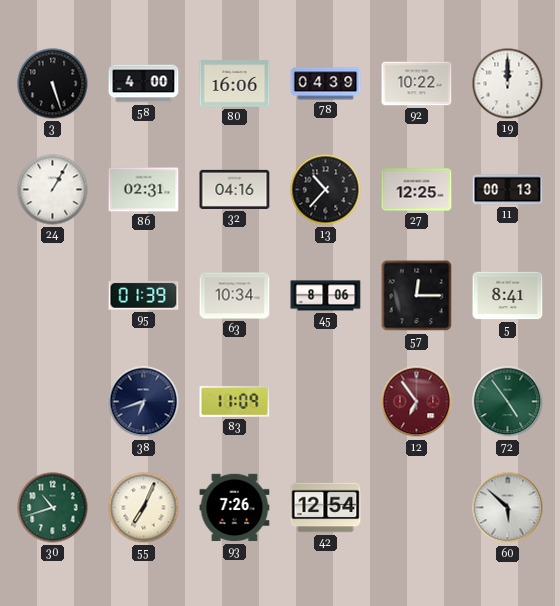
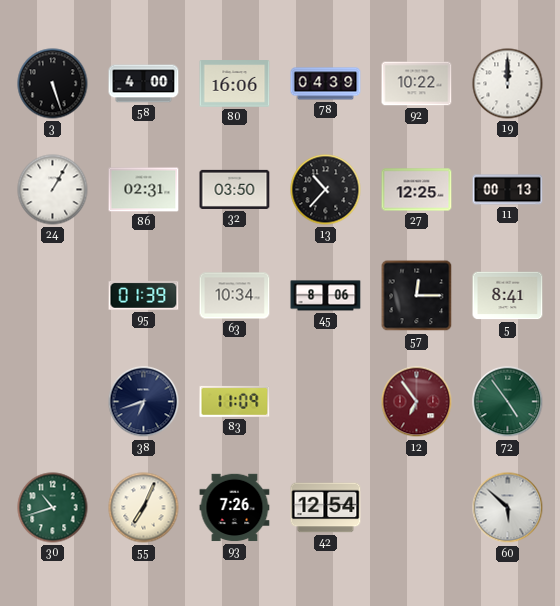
32: 04:16 -> 03:50 (235, 189)
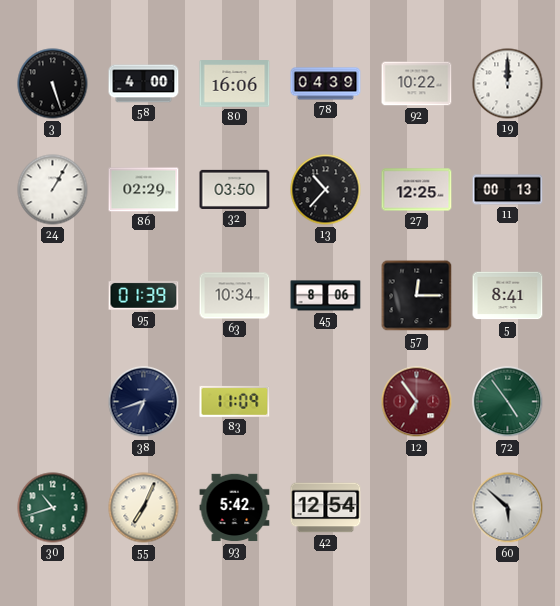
86: 02:31 -> 02:29 (144, 190)
93: 7:26 -> 5:42 (235, 508)
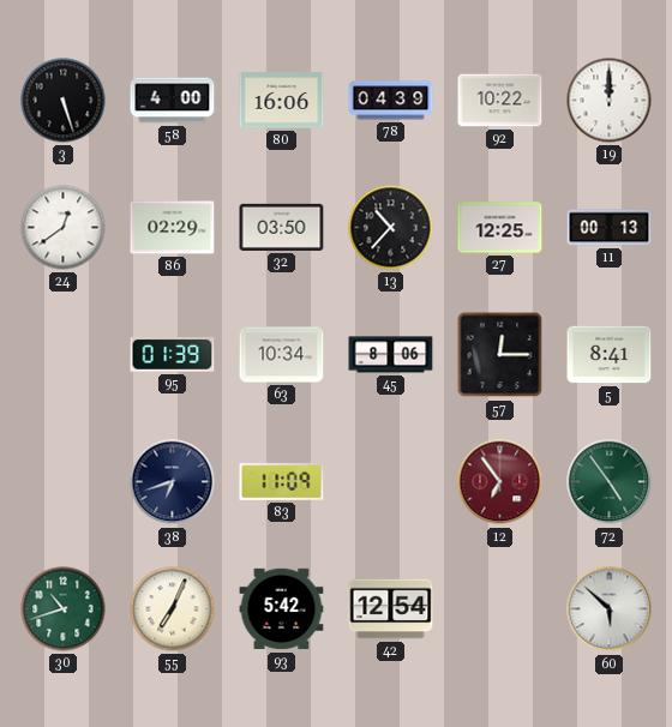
24: 1:05 -> 12:39 (64, 228)
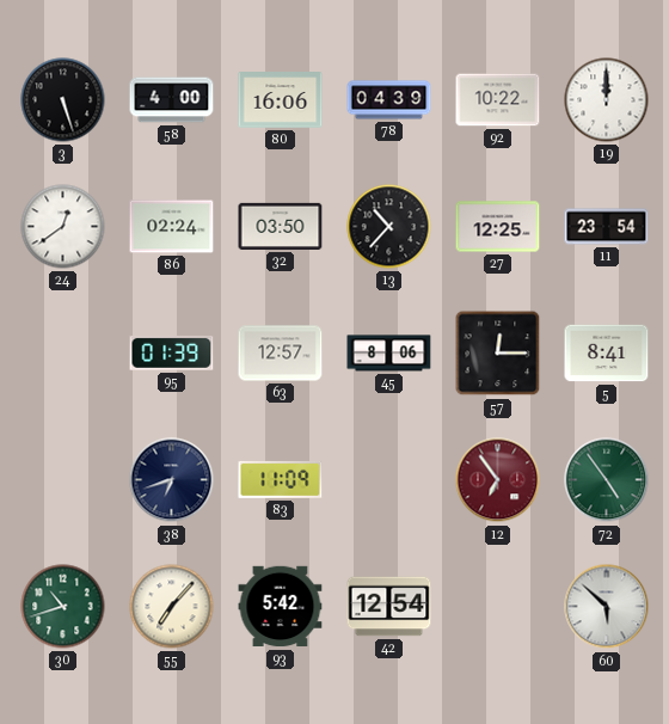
86: 02:29 -> 02:24 (172, 227)
11: 00:13 -> 23:54 (607, 227)
63: 10:34 -> 12:57 (281, 354)
55: 7:04 -> 7:07 (172, 607)
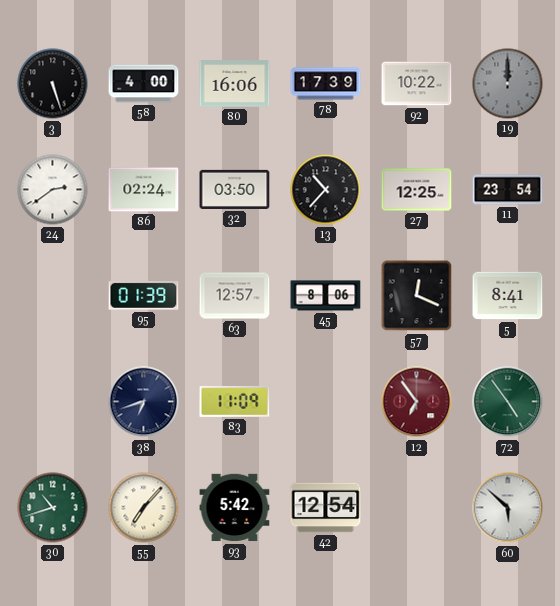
78: 04:39 -> 17:39 (326, 84)
19 dial: white -> grey (508, 84)
24: 12:39 -> 2:39 (53, 190)
57: 12:15 -> 12:19 (417, 296)
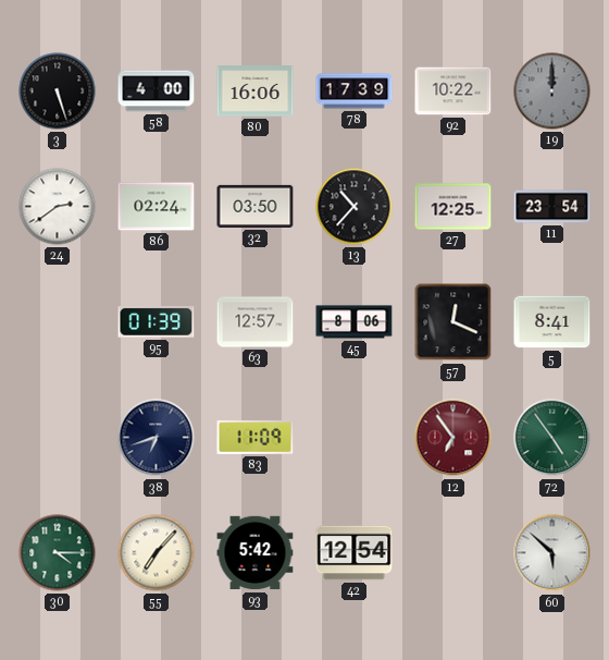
30: 10:42 -> 4:15 (58, 553)
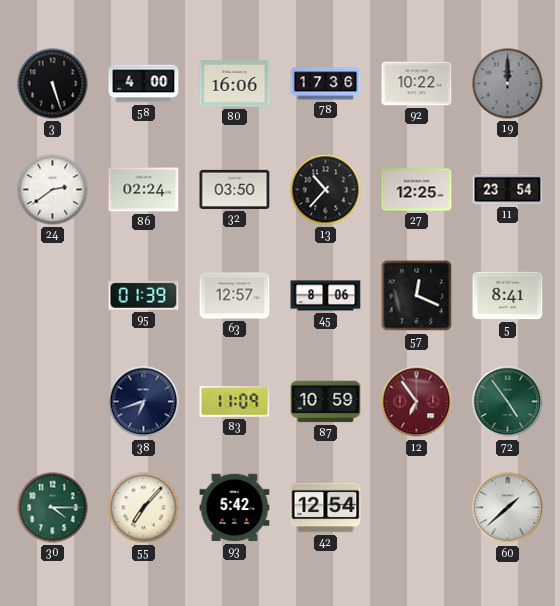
78: 17:39 -> 17:36 (326, 84)
87: none -> 10:59 (326, 402)
60: 5:52 -> 1:38 (508, 508)
